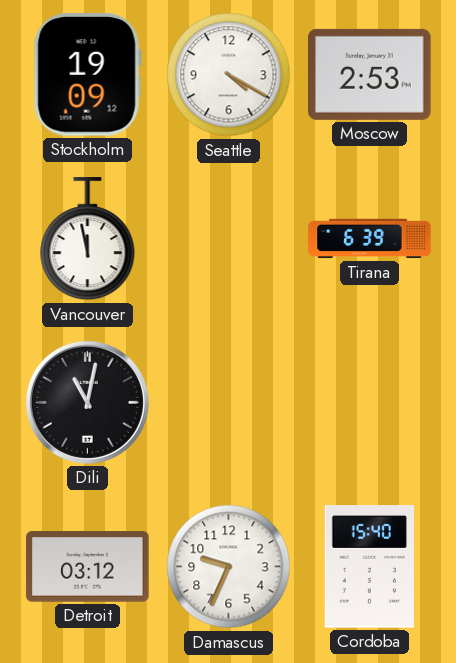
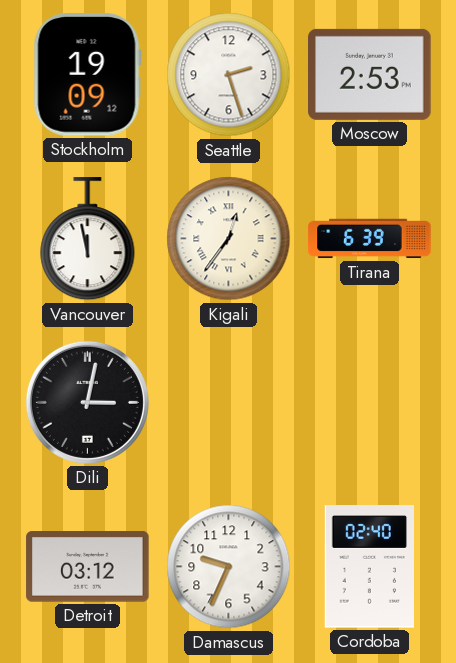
Seattle: 4:20 -> 2:27 (229, 75)
Kigali: none -> 12:36 (229, 239)
Dili: 11:02 -> 3:02 (87, 402)
Cordoba: 15:40 -> 02:40 (369, 567)
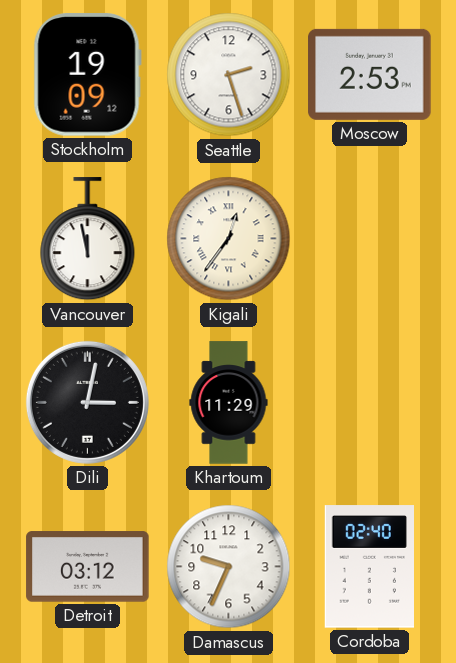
Tirana: 6:39 -> none (370, 239)
Khartoum: none -> 11:29 (229, 403)
